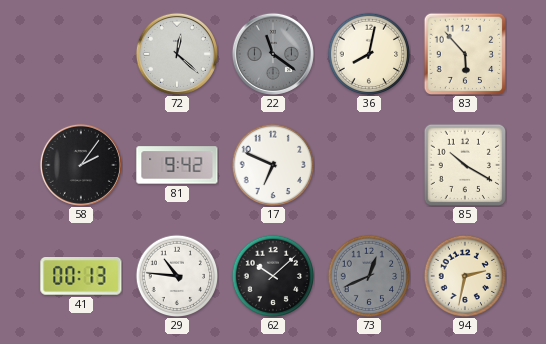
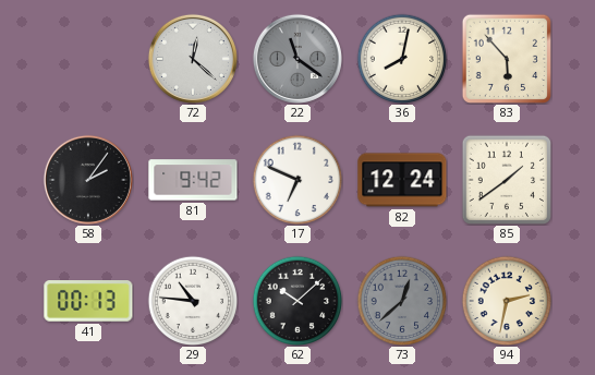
82: none -> 12:24 (402, 180)
85: 10:20 -> 1:39 (506, 179)
73: 12:41 -> 12:38 (402, 301)
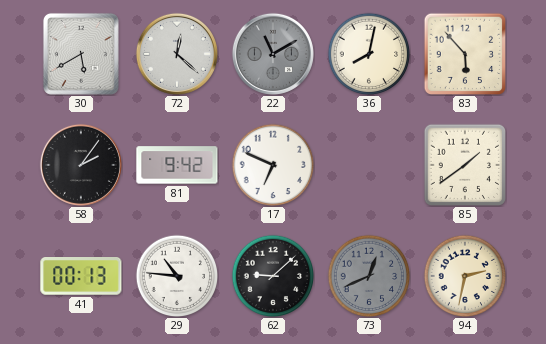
30: none -> 5:40 (81, 54)
22: 11:21 -> 11:10 (273, 54)
82: 12:24 -> none (402, 180)
62: 10:08 -> 9:08 (273, 276)
73: 12:38 -> 12:41 (369, 276)
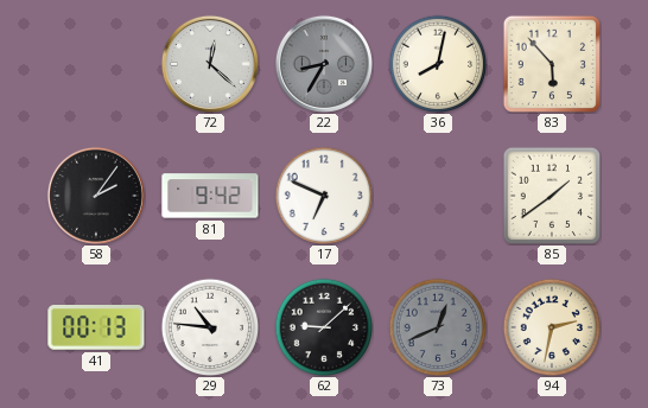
30: 5:40 -> none (81, 54)
22: 11:10 -> 8:35 (324, 64)
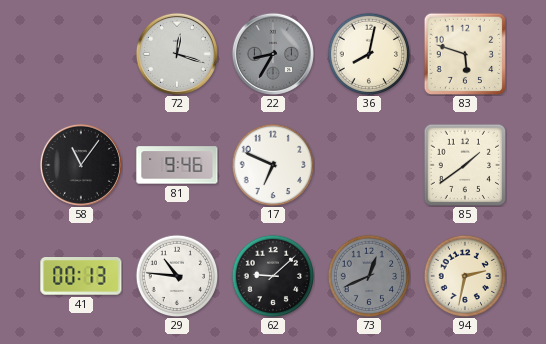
72: 12:22 -> 12:18 (177, 54)
83: 5:53 -> 5:48 (464, 53)
58: 2:06 -> 11:06 (81, 165)
81: 9:42 -> 9:46 (177, 165)
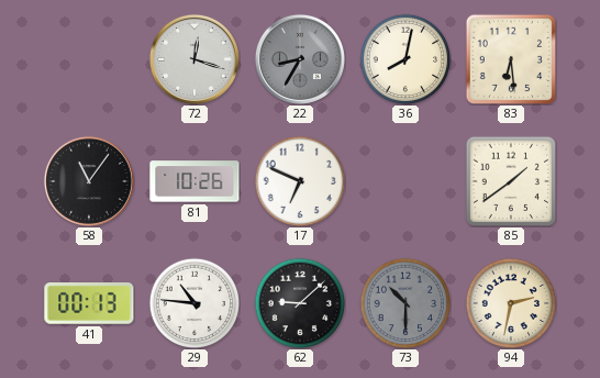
83: 5:48 -> 6:29 (510, 58)
81: 9:46 -> 10:26 (195, 181)
73: 12:41 -> 10:30 (405, 303)
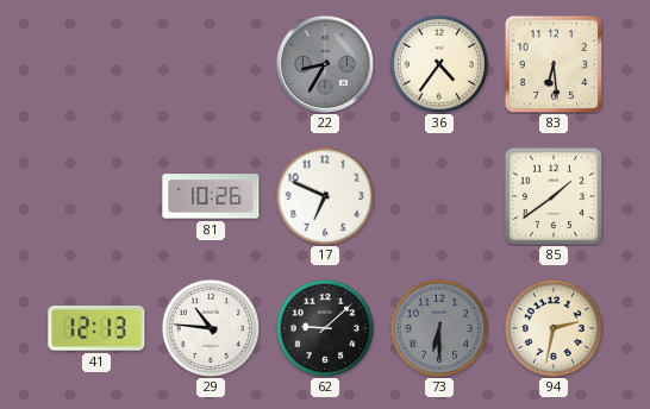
72: 12:18 -> none (195, 59)
36: 8:02 -> 4:36 (439, 64)
58: 11:06 -> none (89, 181)
41: 00:13 -> 12:13 (96, 329)
73: 10:30 -> 6:30 (439, 328)
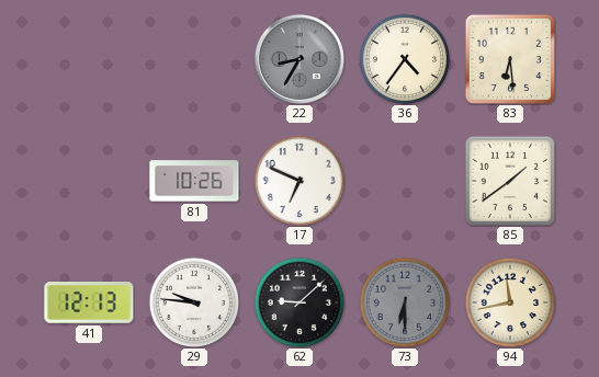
29: 10:46 -> 9:46 (194, 302)
94: 2:32 -> 11:43 (510, 302)
